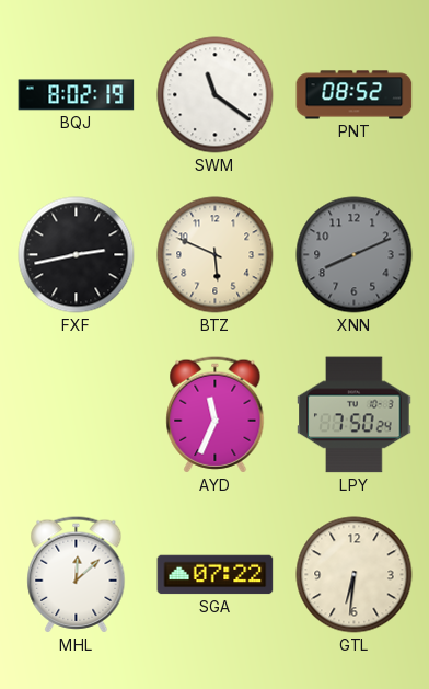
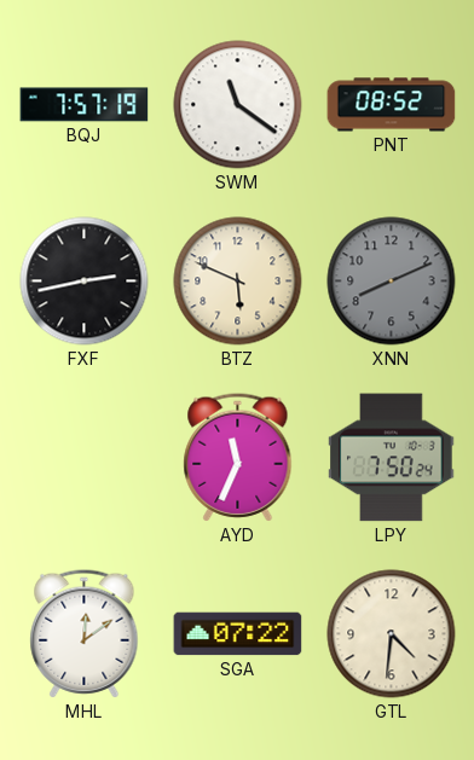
BQJ: 8:02 -> 7:57 (85, 105)
MHL: 12:08 -> 12:09 (85, 634)
GTL: 6:31 -> 4:31 (392, 634)
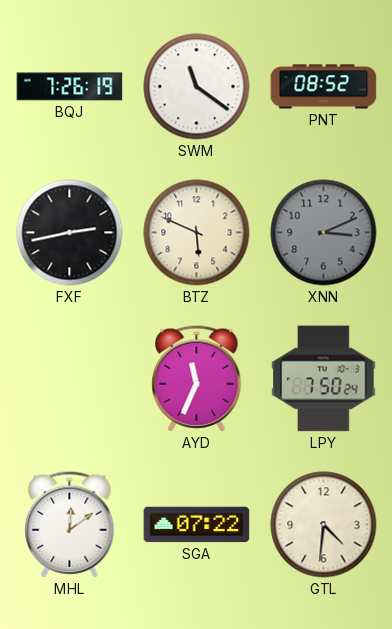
BQJ: 7:57 -> 7:26 (70, 87)
XNN: 8:11 -> 3:11 (324, 233)
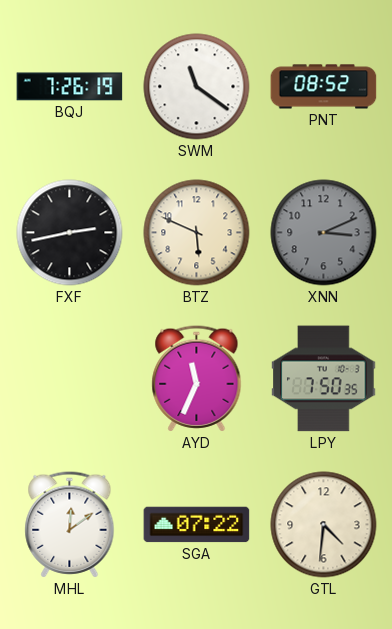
LPY: 7:50:24 -> 7:50:35 (324, 379)
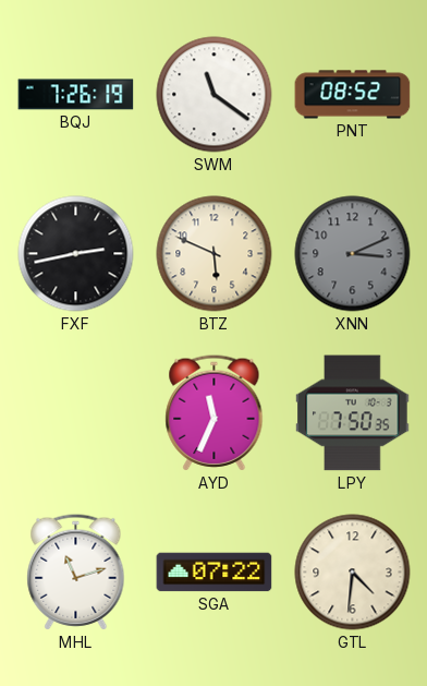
MHL: 12:09 -> 11:12 (76, 573)
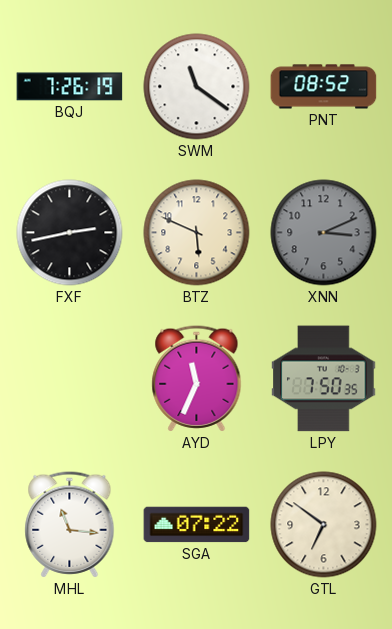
MHL: 11:12 -> 11:16 (70, 525)
GTL: 4:31 -> 6:51 (324, 525)
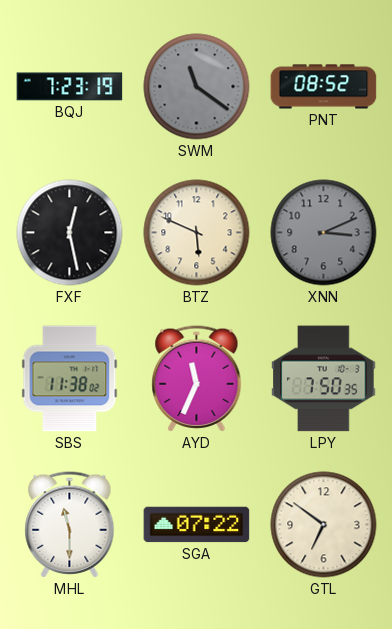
BQJ: 7:26 -> 7:23 (70, 87)
SWM dial: white -> grey (197, 87)
FXF: 2:43 -> 12:28 (70, 233)
SBS: none -> 11:38 (70, 379)
MHL: 11:16 -> 11:30 (70, 525)
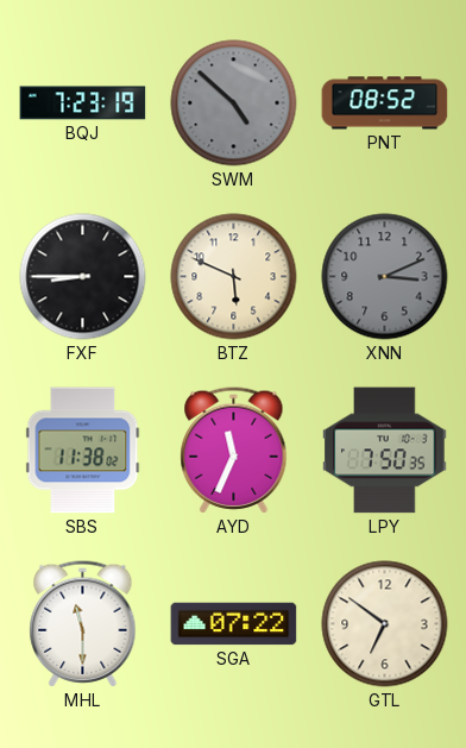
SWM: 11:21 -> 4:52 (234, 103)
FXF: 12:28 -> 8:45 (83, 277)
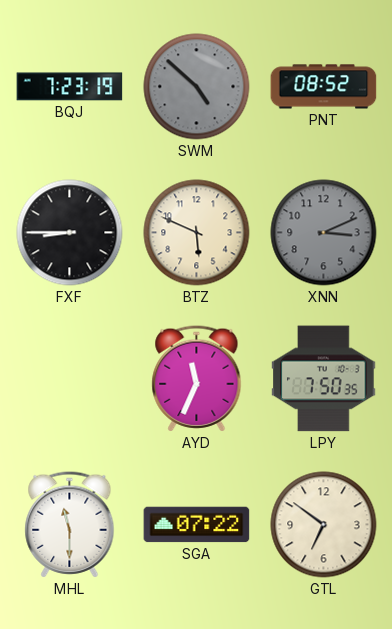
SBS: 11:38 -> none (83, 451)
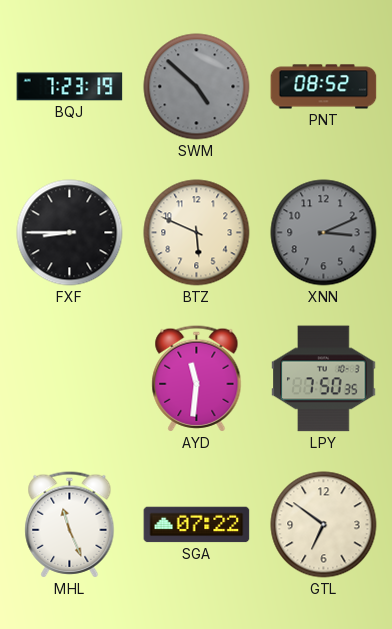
AYD: 11:34 -> 11:31 (197, 379)
MHL: 11:30 -> 11:26 (70, 525)
